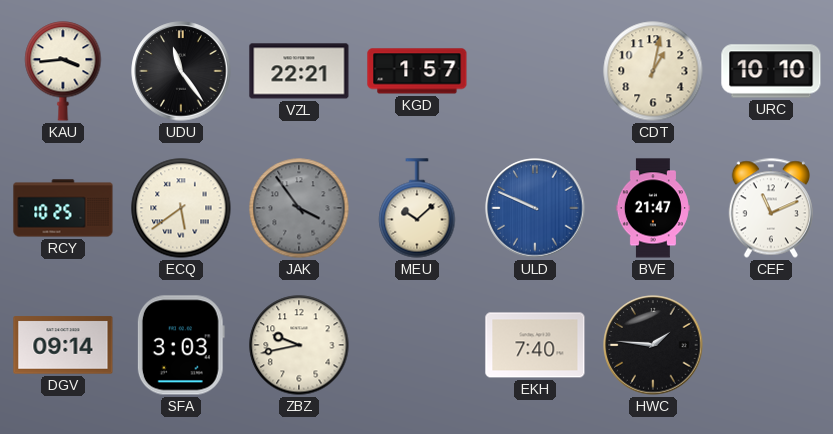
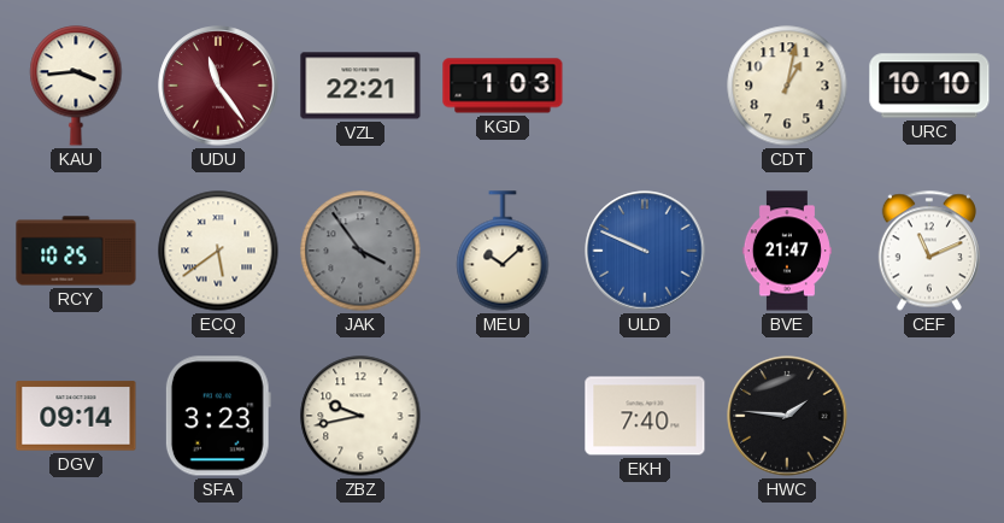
UDU dial: black -> burgundy (218, 86)
KGD: 1:57 -> 1:03 (503, 86)
SFA: 3:03 -> 3:23 (218, 416)
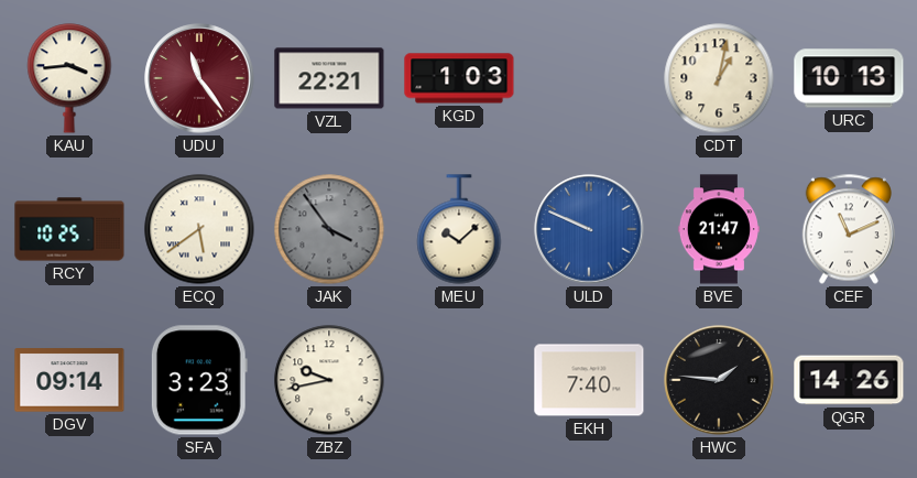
URC: 10:10 -> 10:13 (849, 78)
QGR: none -> 14:26 (849, 380)
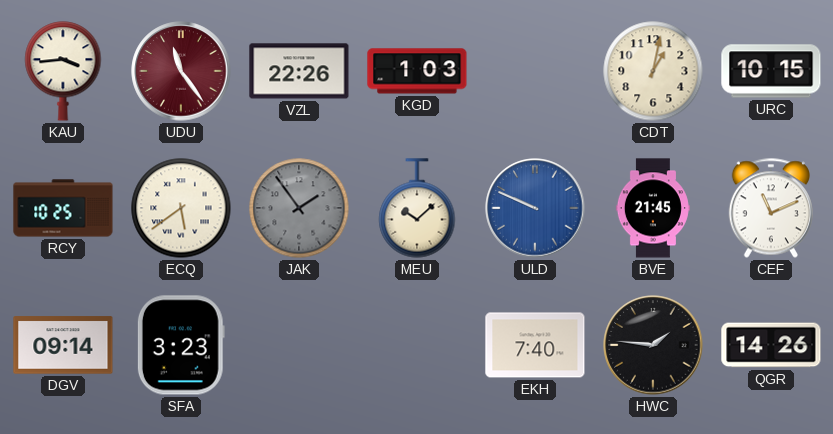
VZL: 22:21 -> 22:26 (299, 71)
URC: 10:13 -> 10:15 (771, 71)
JAK: 3:54 -> 1:54 (299, 208)
BVE: 21:47 -> 21:45 (653, 208)
ZBZ: 9:43 -> none (329, 380)
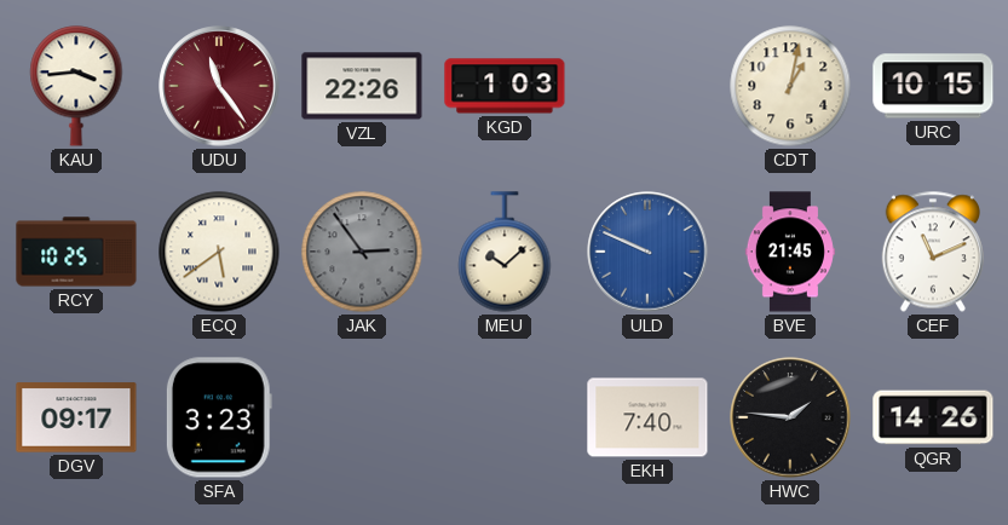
JAK: 1:54 -> 2:54 (362, 252)
DGV: 09:14 -> 09:17 (76, 417)
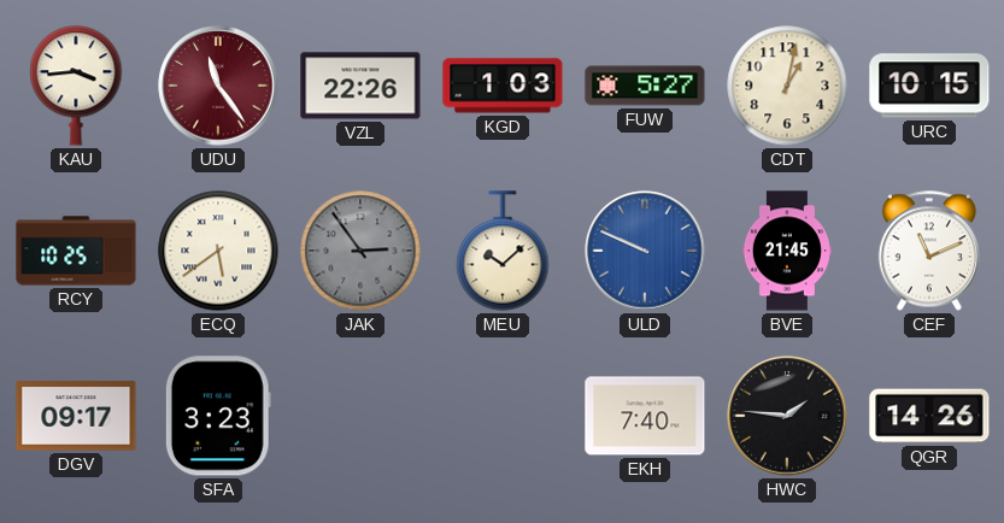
FUW: none -> 5:27 (645, 86)
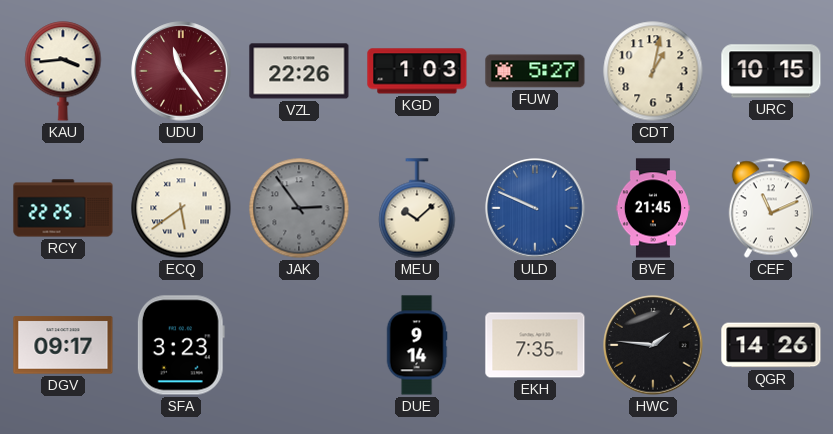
RCY: 10:25 -> 22:25 (63, 208)
DUE: none -> 9:14 (417, 345)
EKH: 7:40 -> 7:35 (535, 345)
